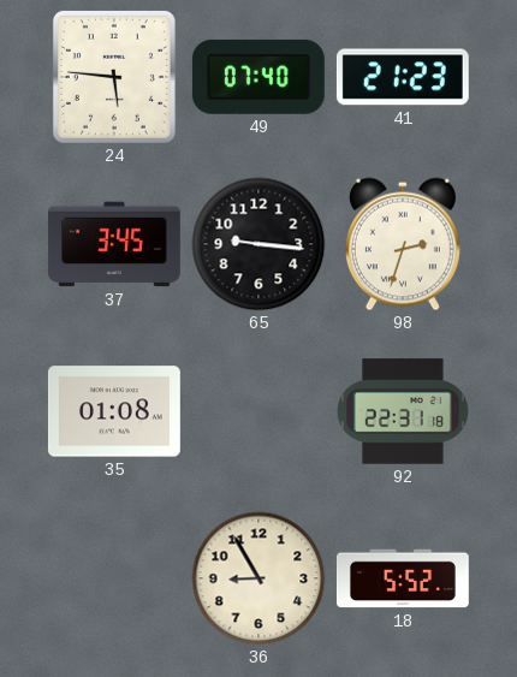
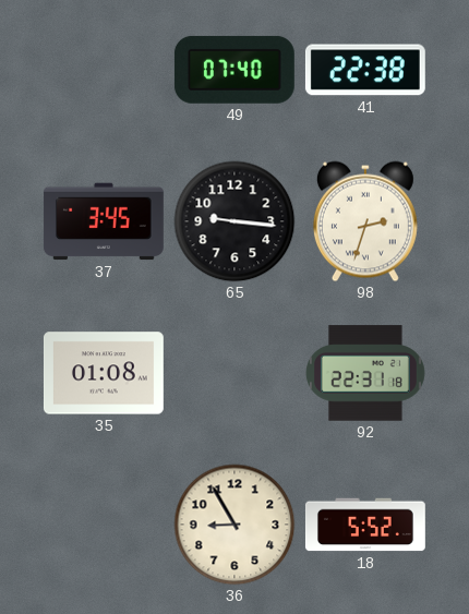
24: 5:46 -> none (114, 77)
41: 21:23 -> 22:38 (365, 70)
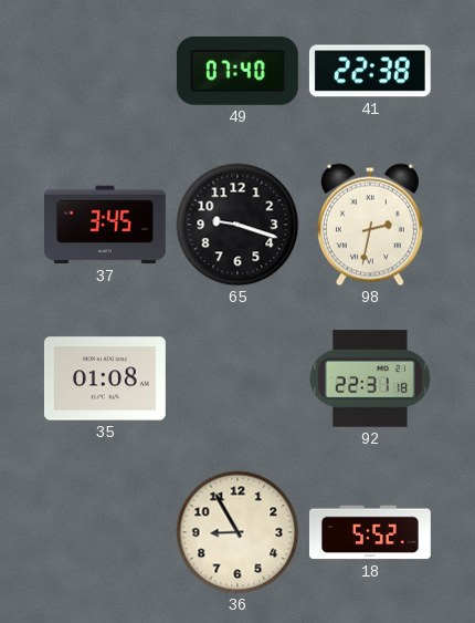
65: 9:16 -> 9:18 (237, 225)
98: 2:33 -> 2:32 (370, 225)
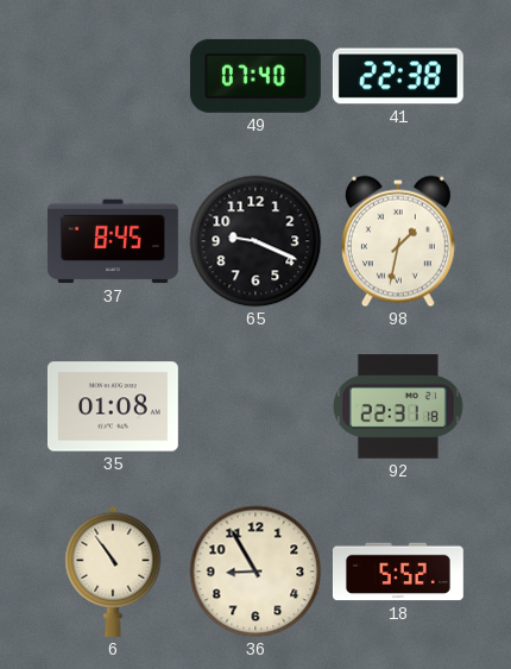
37: 3:45 -> 8:45 (113, 241)
65: 9:18 -> 9:19 (255, 241)
98: 2:32 -> 1:32 (398, 241)
6: none -> 10:54 (113, 572)
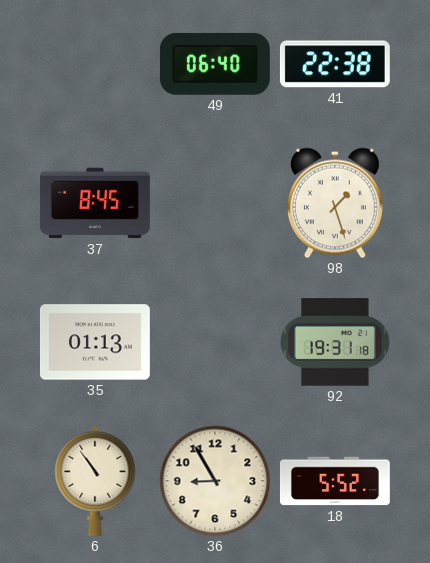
49: 07:40 -> 06:40 (215, 64)
65: 9:19 -> none (255, 241)
98: 1:32 -> 1:27 (335, 203)
35: 01:08 -> 01:13 (95, 342)
92: 22:31 -> 19:31 (335, 342)
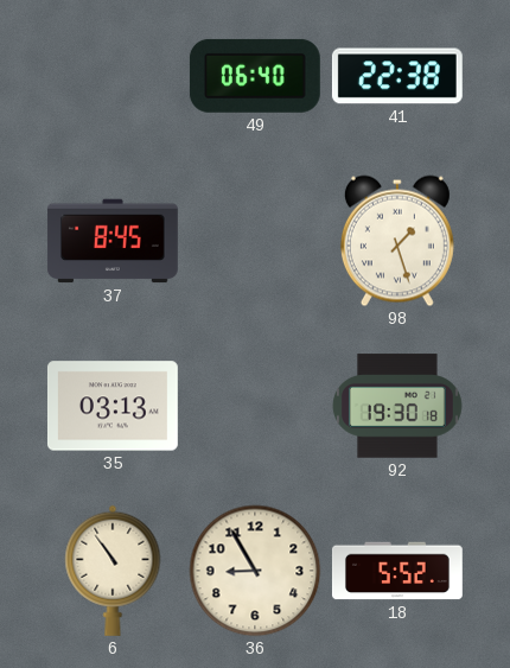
35: 01:13 -> 03:13 (113, 406)
92: 19:31 -> 19:30 (397, 406)
